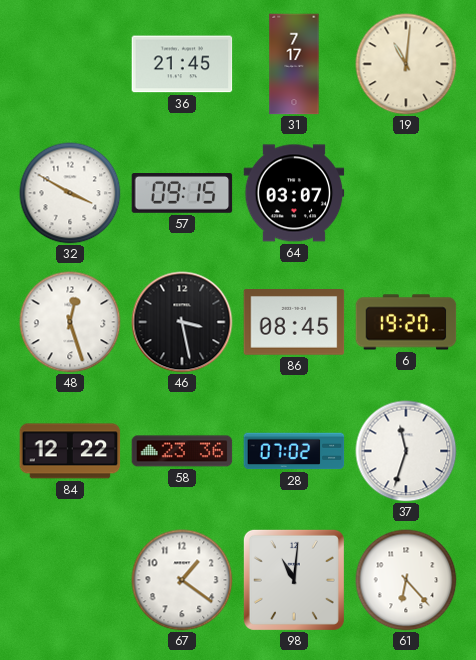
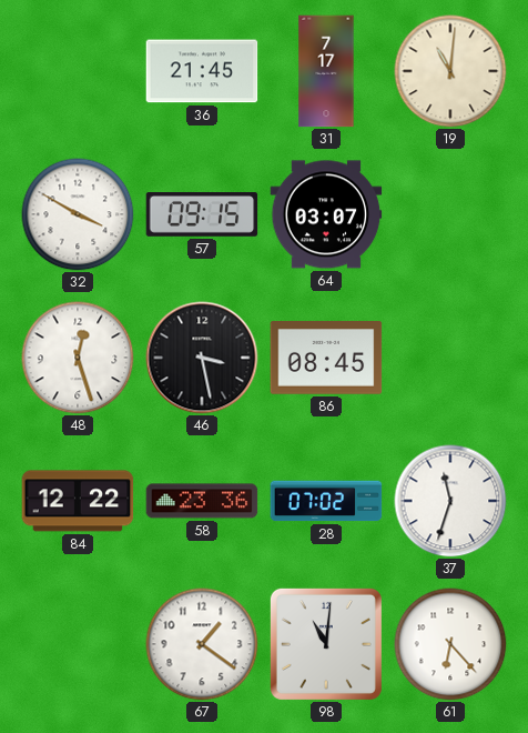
6: 19:20 -> none (406, 322)
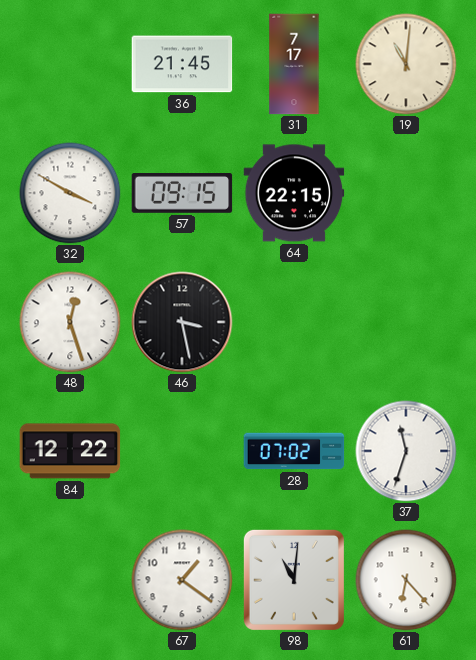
64: 03:07 -> 22:15 (294, 193)
86: 08:45 -> none (326, 358)
58: 23:36 -> none (202, 501)
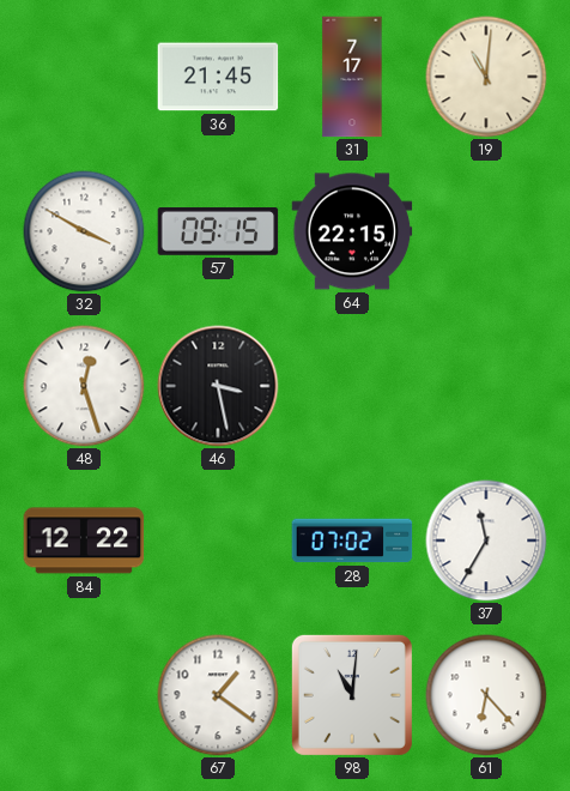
37: 11:33 -> 11:35 (486, 541)
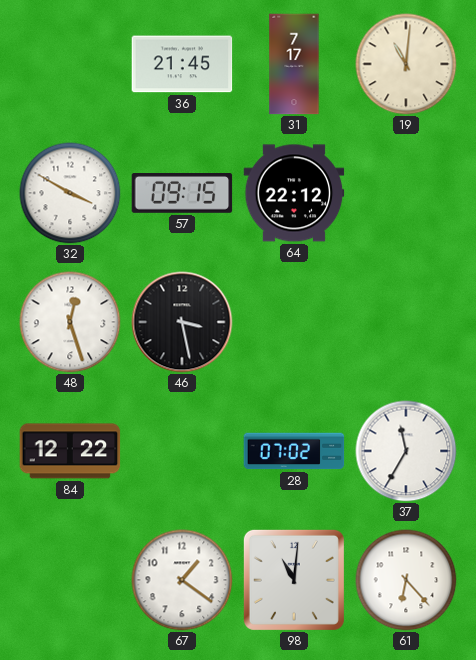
64: 22:15 -> 22:12 (294, 193)
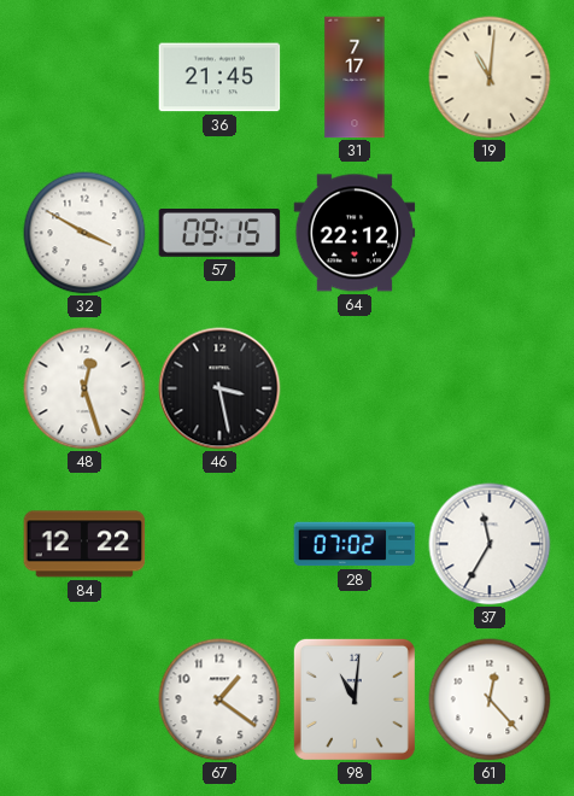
61: 6:23 -> 12:23 (490, 700)
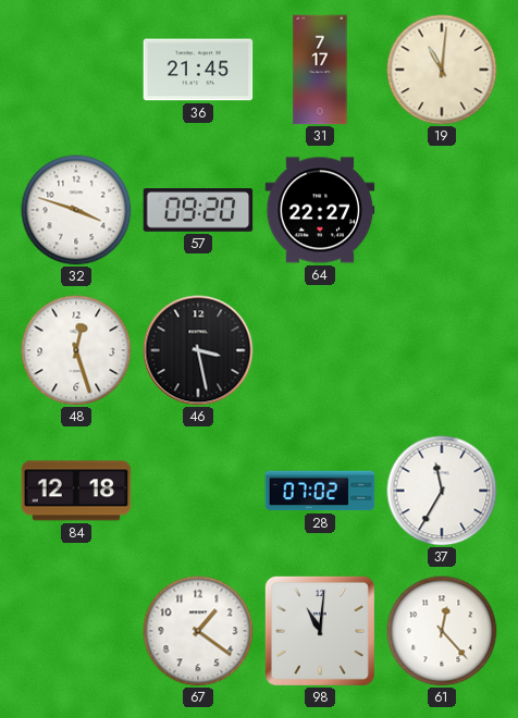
32: 3:50 -> 3:48 (76, 210)
57: 09:15 -> 09:20 (198, 211)
64: 22:12 -> 22:27 (320, 210)
84: 12:22 -> 12:18 (76, 491)
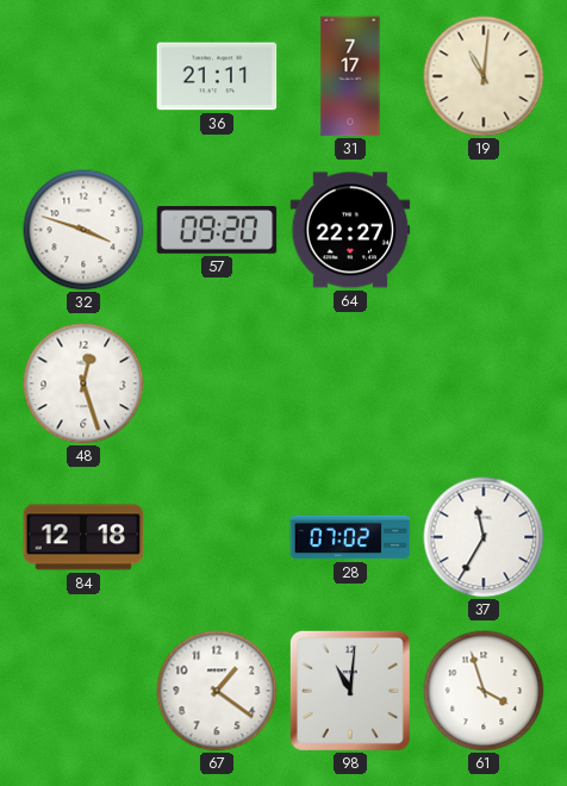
36: 21:45 -> 21:11 (217, 76)
46: 3:28 -> none (198, 350)
61: 12:23 -> 3:57 (484, 691)
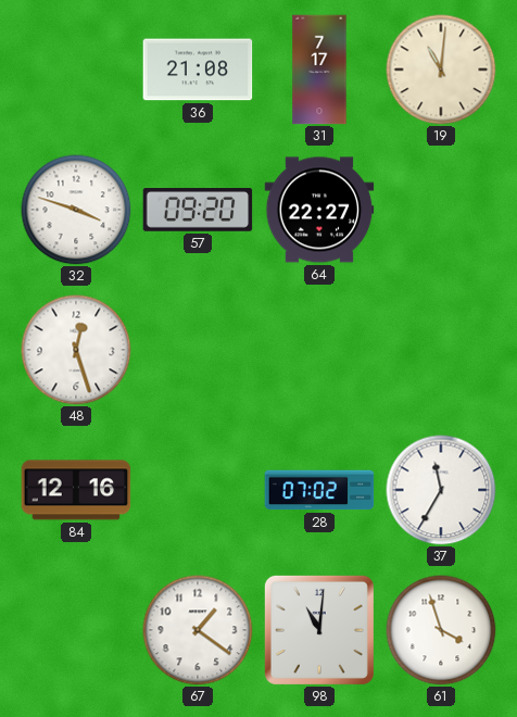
36: 21:11 -> 21:08 (198, 70)
84: 12:18 -> 12:16 (76, 490)
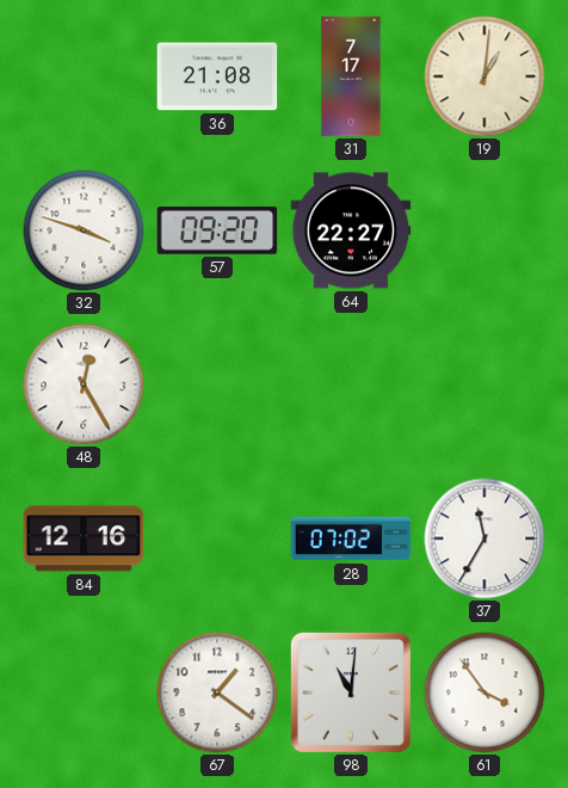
19: 11:01 -> 1:01 (484, 76)
48: 12:27 -> 12:25 (84, 384)
61: 3:57 -> 3:54 (484, 692)
